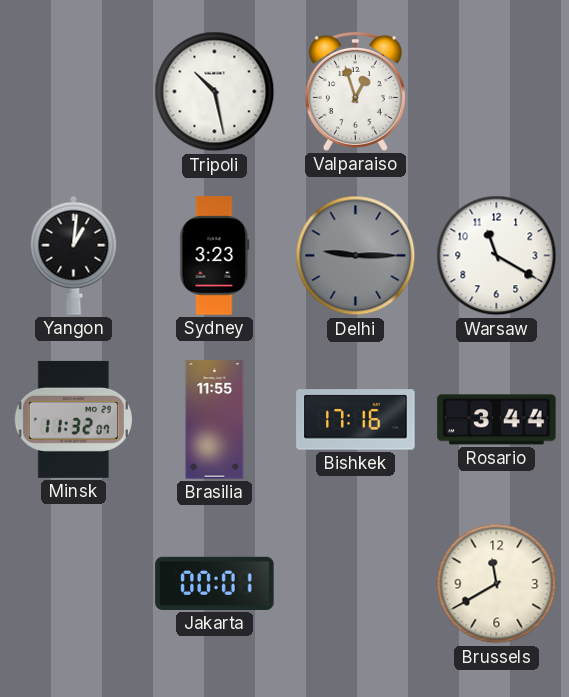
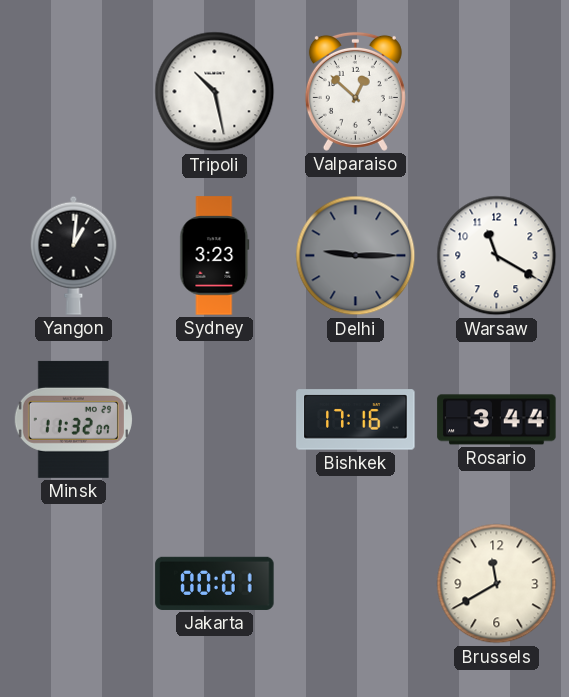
Valparaiso: 12:57 -> 12:52 (355, 91)
Brasilia: 11:55 -> none (215, 420)
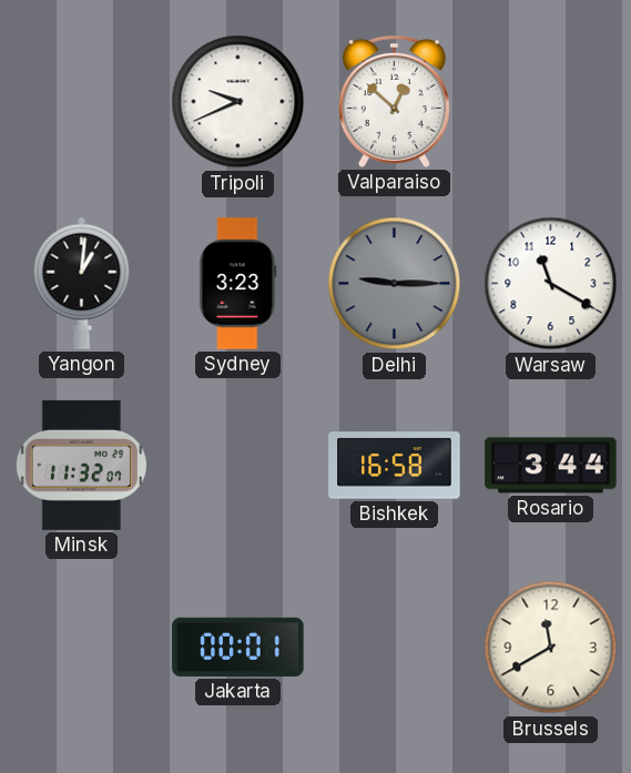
Tripoli: 10:28 -> 9:41 (238, 102)
Bishkek: 17:16 -> 16:58 (395, 466)
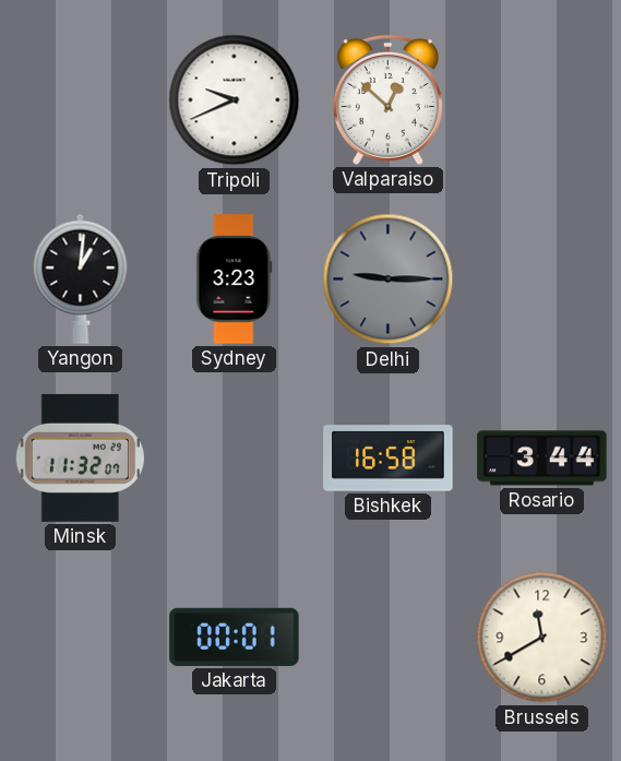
Warsaw: 11:20 -> none (551, 284)
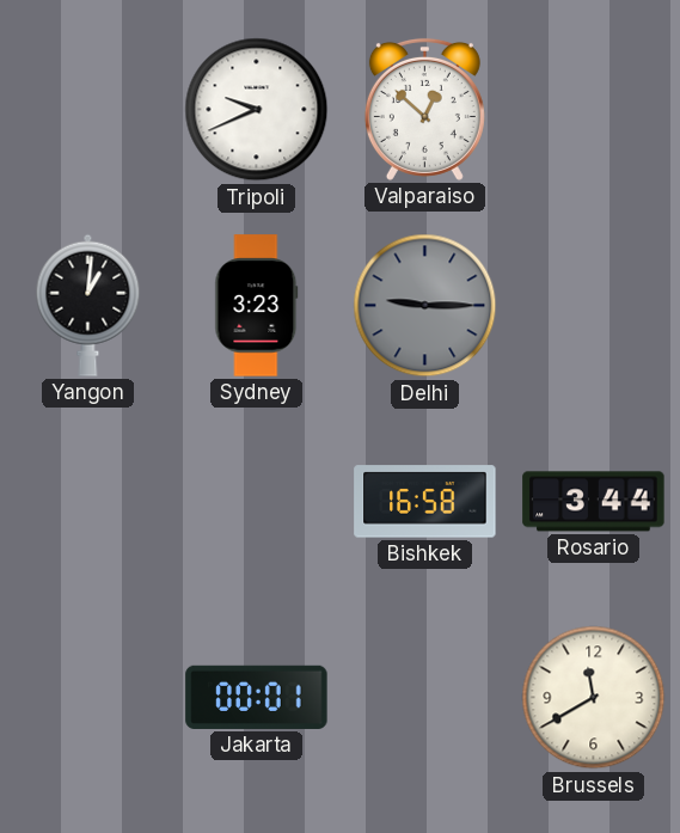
Minsk: 11:32 -> none (80, 457)
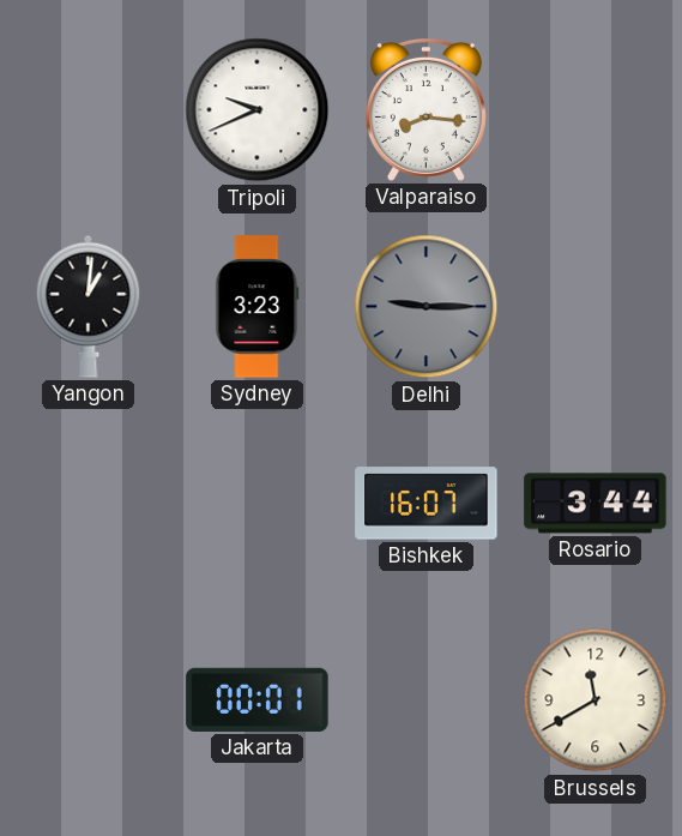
Valparaiso: 12:52 -> 8:16 (426, 109)
Bishkek: 16:58 -> 16:07 (427, 504)
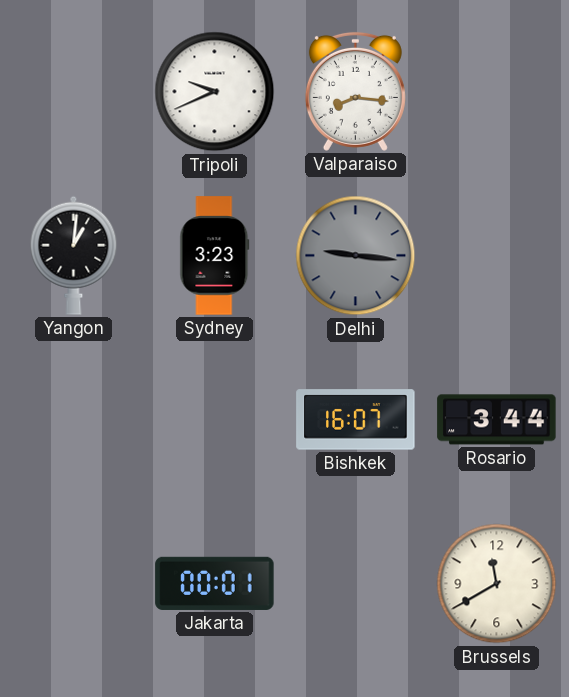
Delhi: 9:15 -> 9:16 (356, 256)
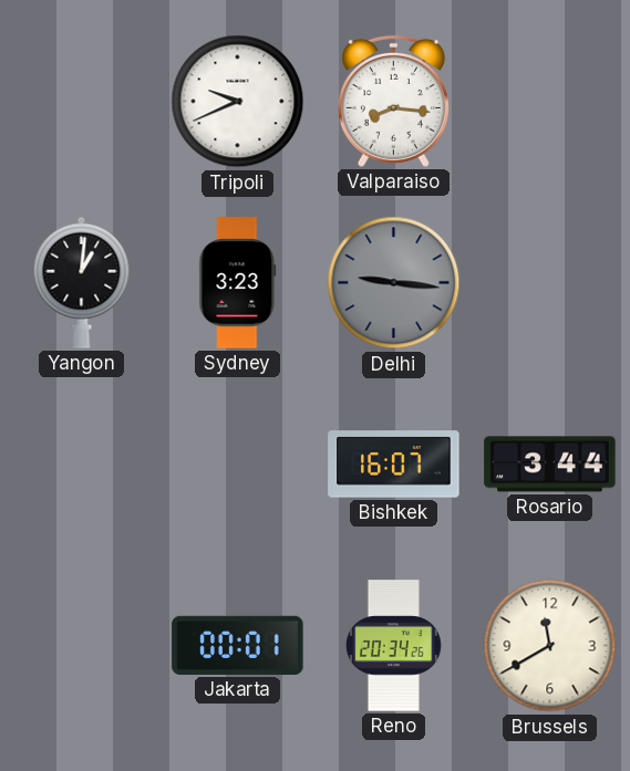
Reno: none -> 20:34 (393, 646)
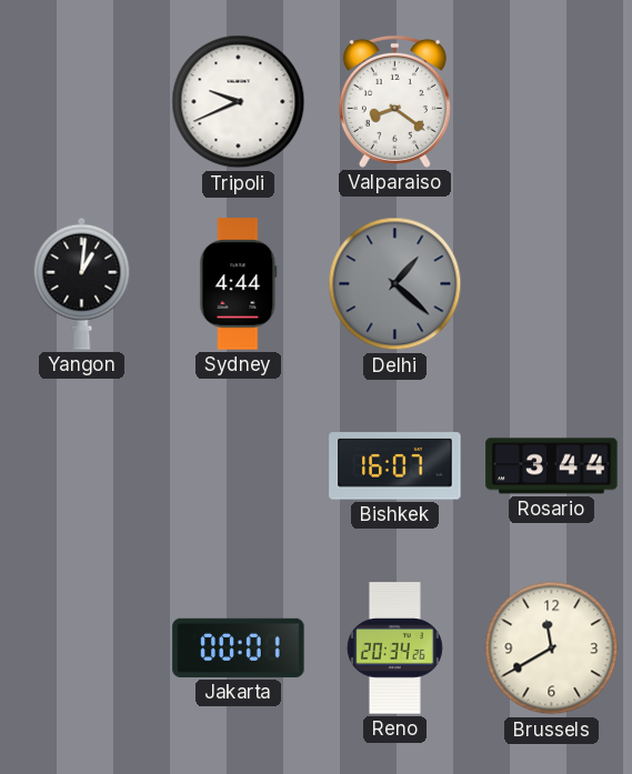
Valparaiso: 8:16 -> 8:21 (394, 101)
Sydney: 3:23 -> 4:44 (239, 284)
Delhi: 9:16 -> 1:22 (395, 284)
